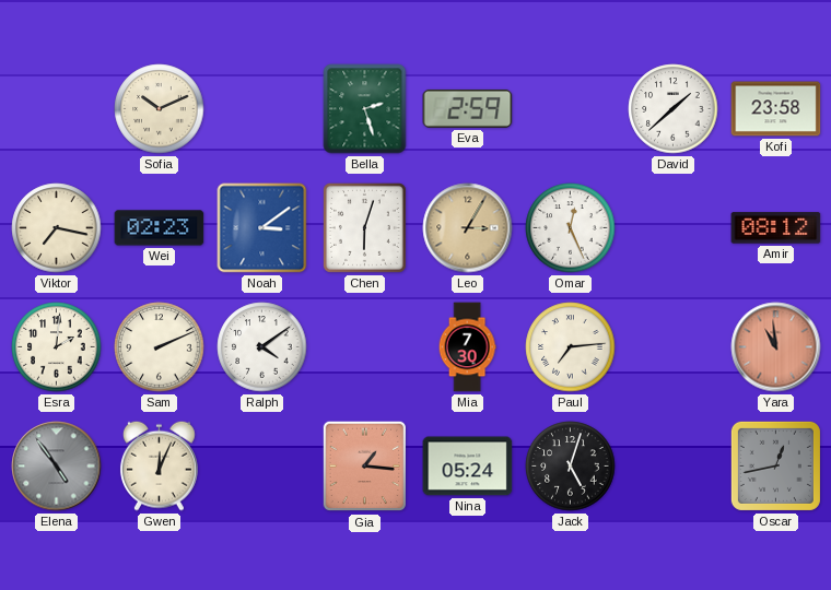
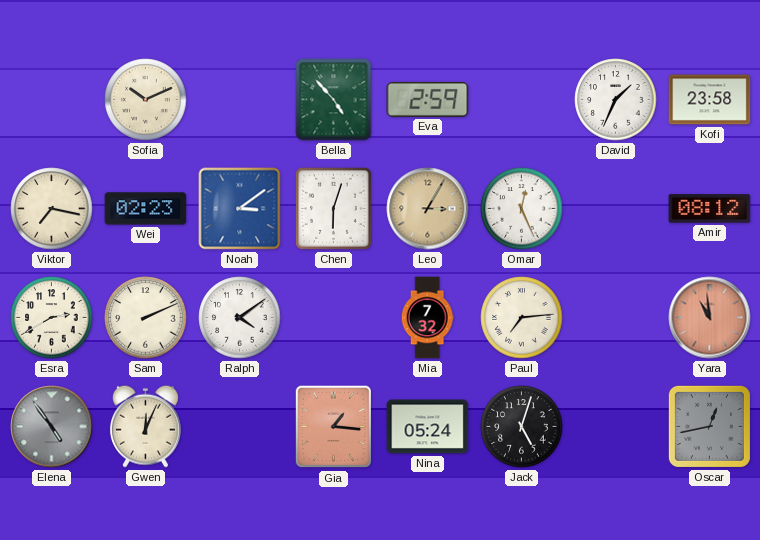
Bella: 2:27 -> 4:53 (334, 100)
David: 1:38 -> 1:34 (616, 100)
Esra: 2:01 -> 2:40 (52, 318)
Mia: 7:30 -> 7:32 (427, 318)
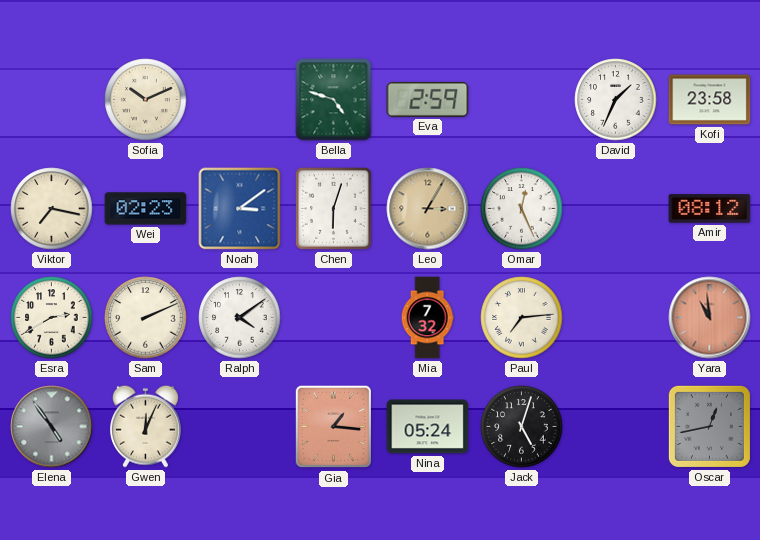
Bella: 4:53 -> 4:48 (334, 100)
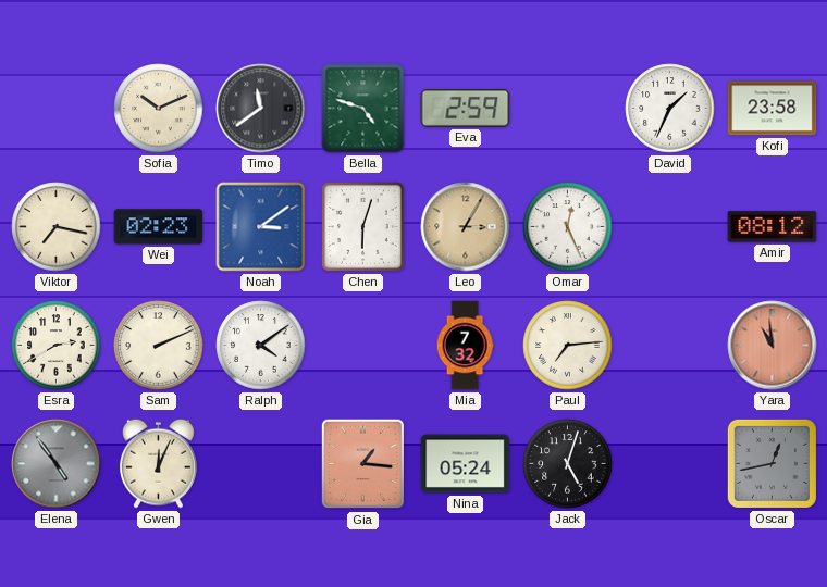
Timo: none -> 11:39 (261, 109)
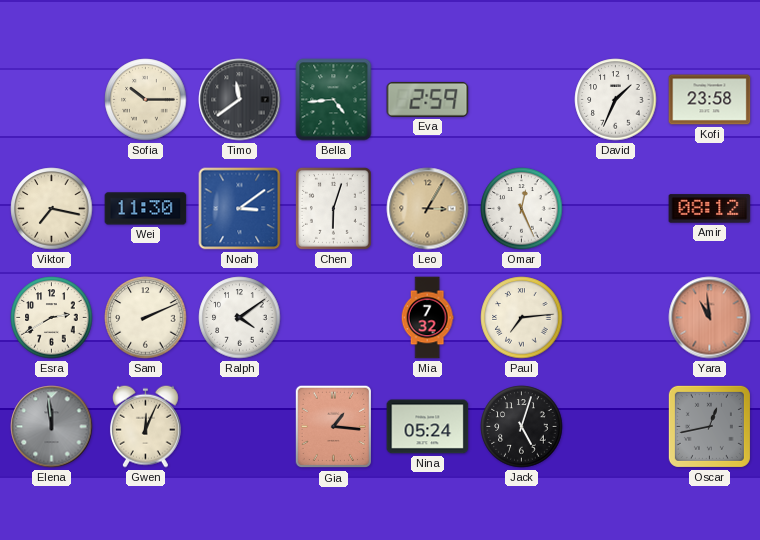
Sofia: 10:11 -> 10:15 (146, 100)
Bella: 4:48 -> 4:44 (334, 100)
Wei: 02:23 -> 11:30 (146, 209)
Elena: 4:54 -> 11:59 (52, 427)
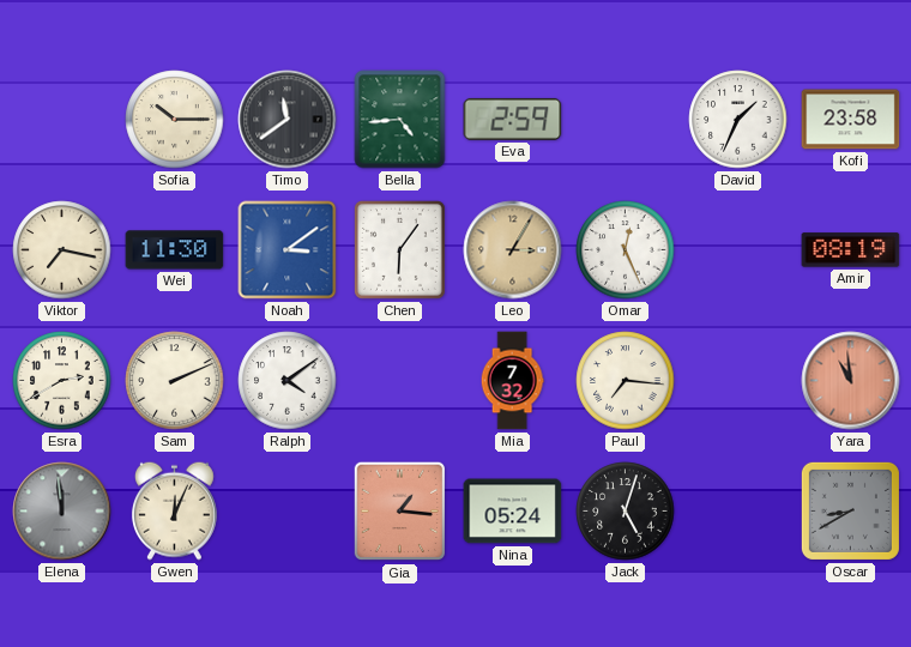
Chen: 6:03 -> 6:06 (399, 249)
Amir: 08:12 -> 08:19 (851, 250)
Paul: 7:14 -> 7:16 (626, 381)
Oscar: 12:43 -> 8:40 (850, 510)
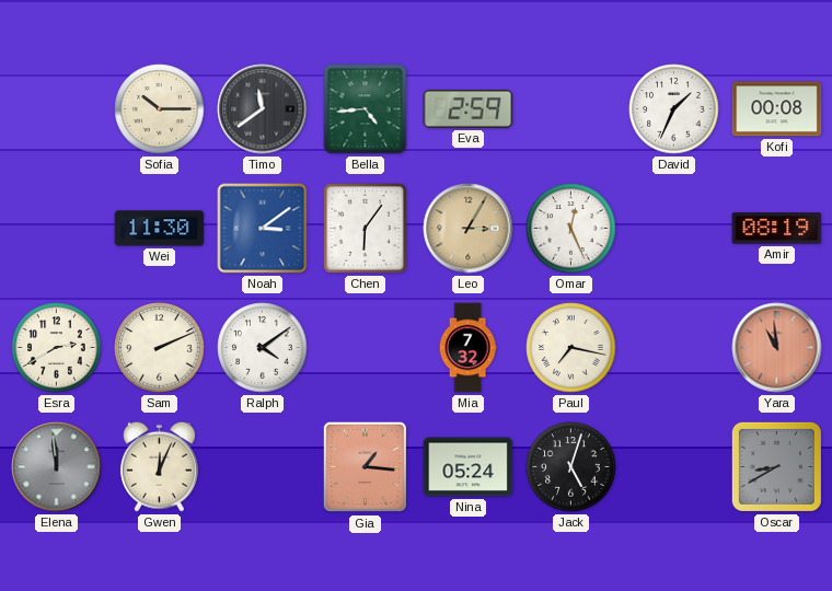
Kofi: 23:58 -> 00:08 (777, 109)
Viktor: 7:17 -> none (62, 250)
Paul: 7:16 -> 7:17 (571, 348)
